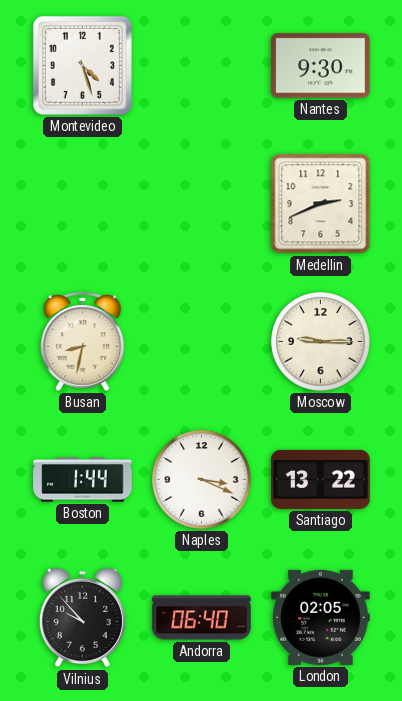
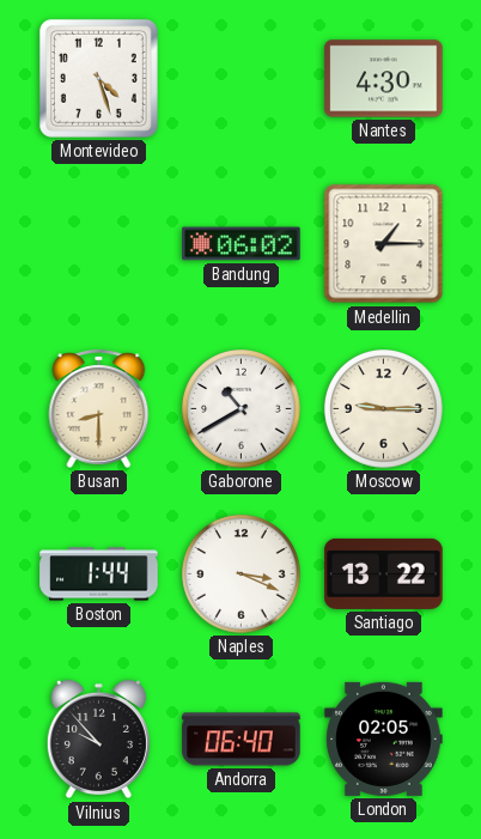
Nantes: 9:30 -> 4:30 (384, 79)
Bandung: none -> 06:02 (242, 244)
Medellin: 2:41 -> 1:15 (384, 244)
Busan: 8:32 -> 8:30 (99, 408)
Gaborone: none -> 10:40 (242, 409)
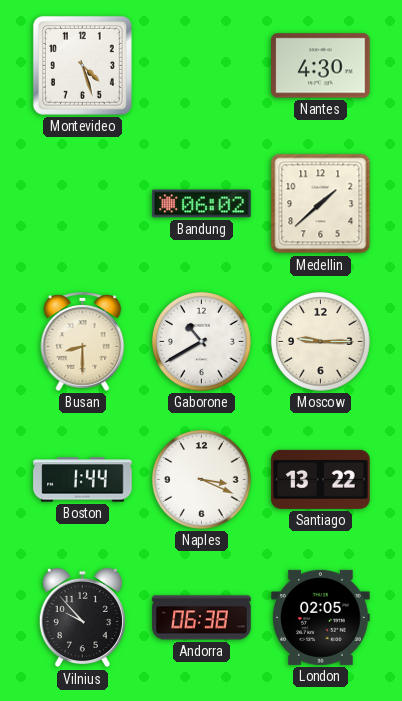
Medellin: 1:15 -> 1:38 (321, 204)
Andorra: 06:40 -> 06:38 (202, 618)
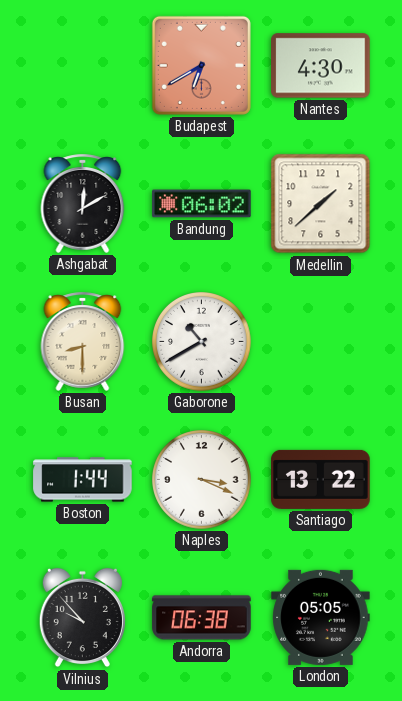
Montevideo: 4:27 -> none (82, 65)
Budapest: none -> 6:40 (201, 65)
Ashgabat: none -> 12:10 (83, 203)
Moscow: 9:15 -> none (321, 342)
London: 02:05 -> 05:05 (321, 617)
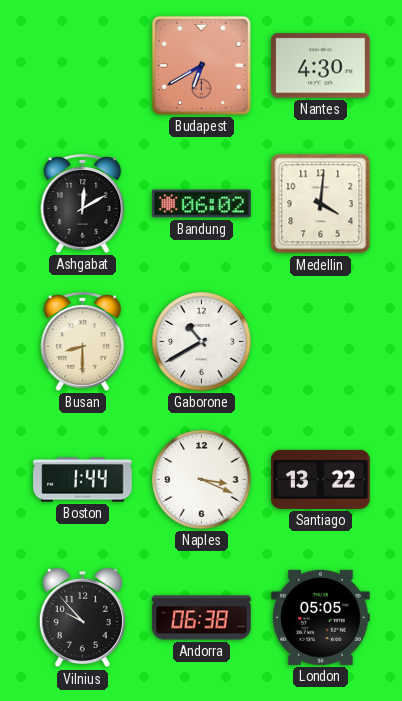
Medellin: 1:38 -> 4:01 (321, 204)
